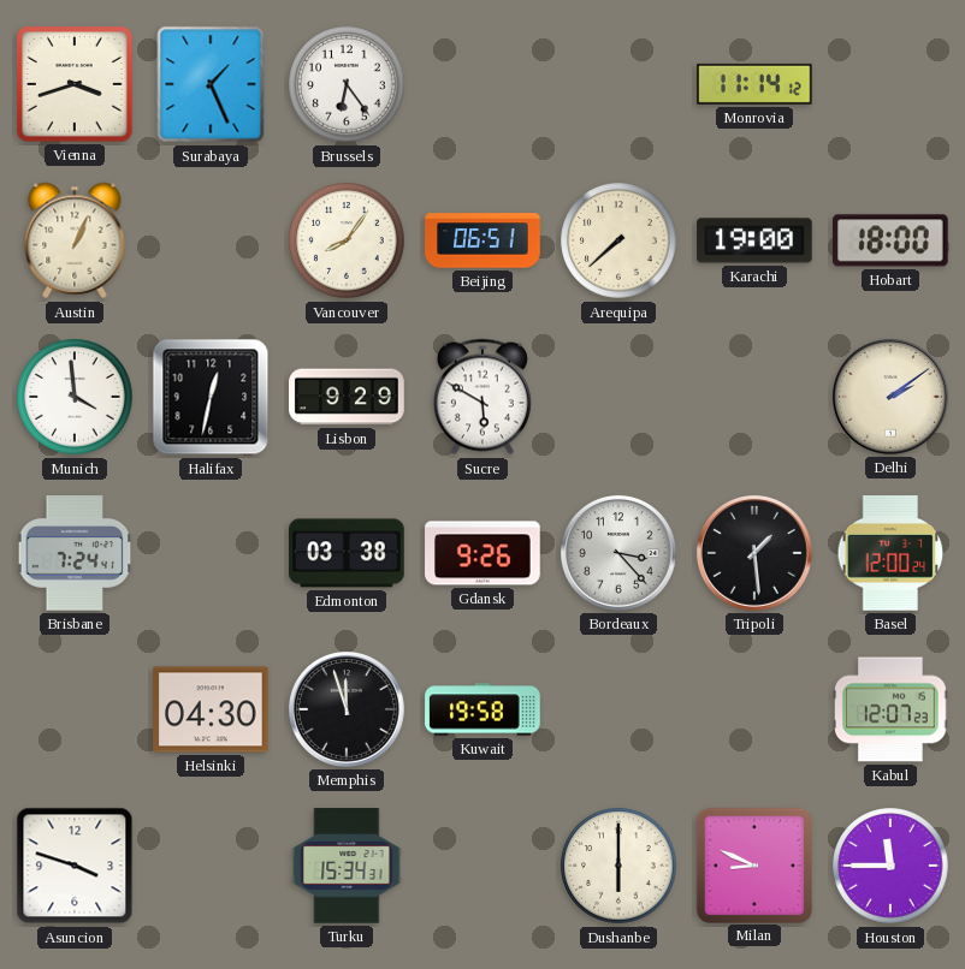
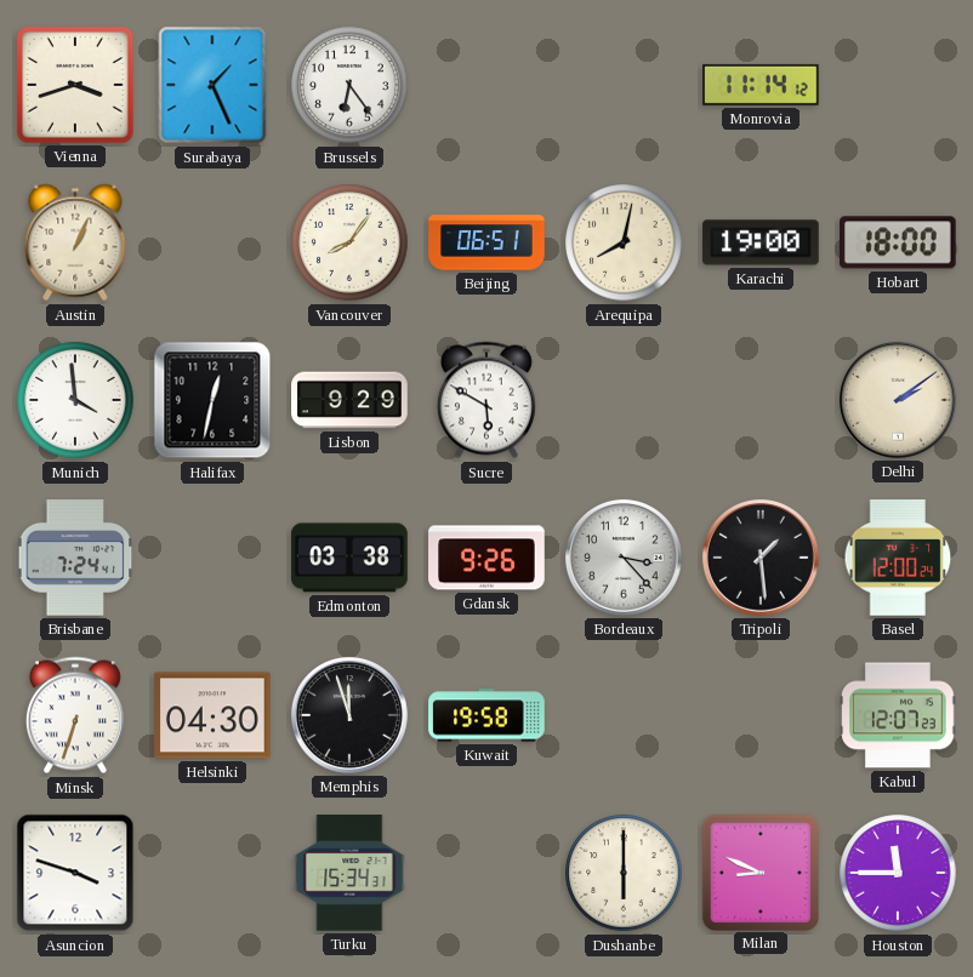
Arequipa: 7:38 -> 8:02 (624, 242)
Minsk: none -> 6:33 (75, 715)
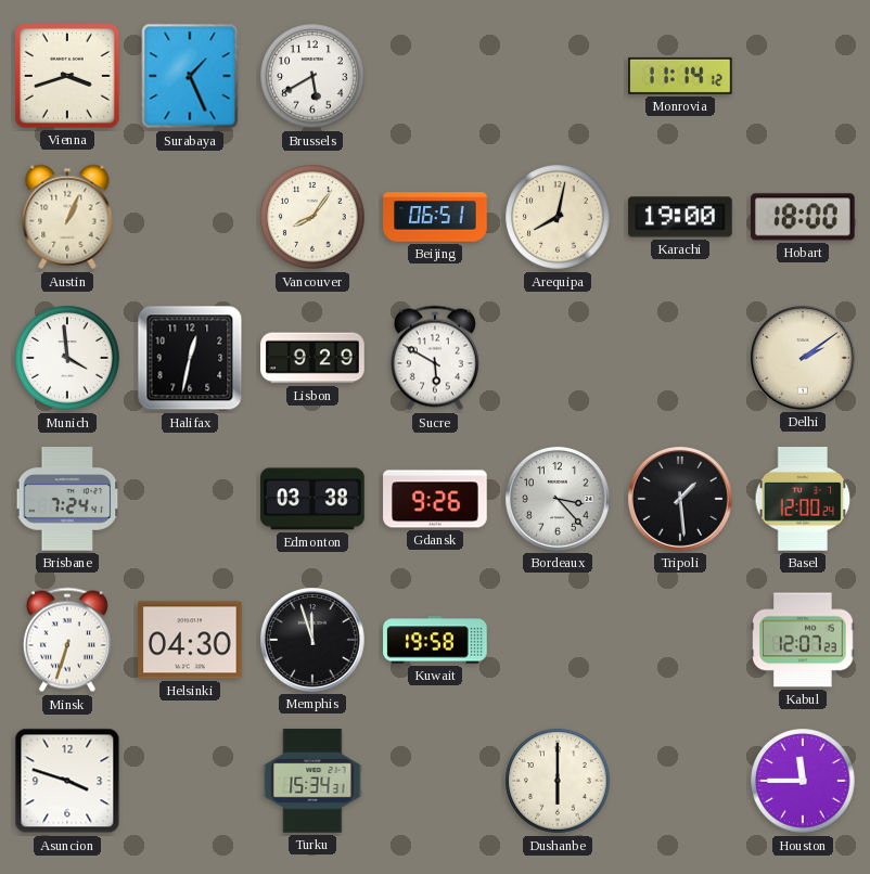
Brussels: 6:24 -> 5:40 (312, 76)
Milan: 8:49 -> none (759, 872)
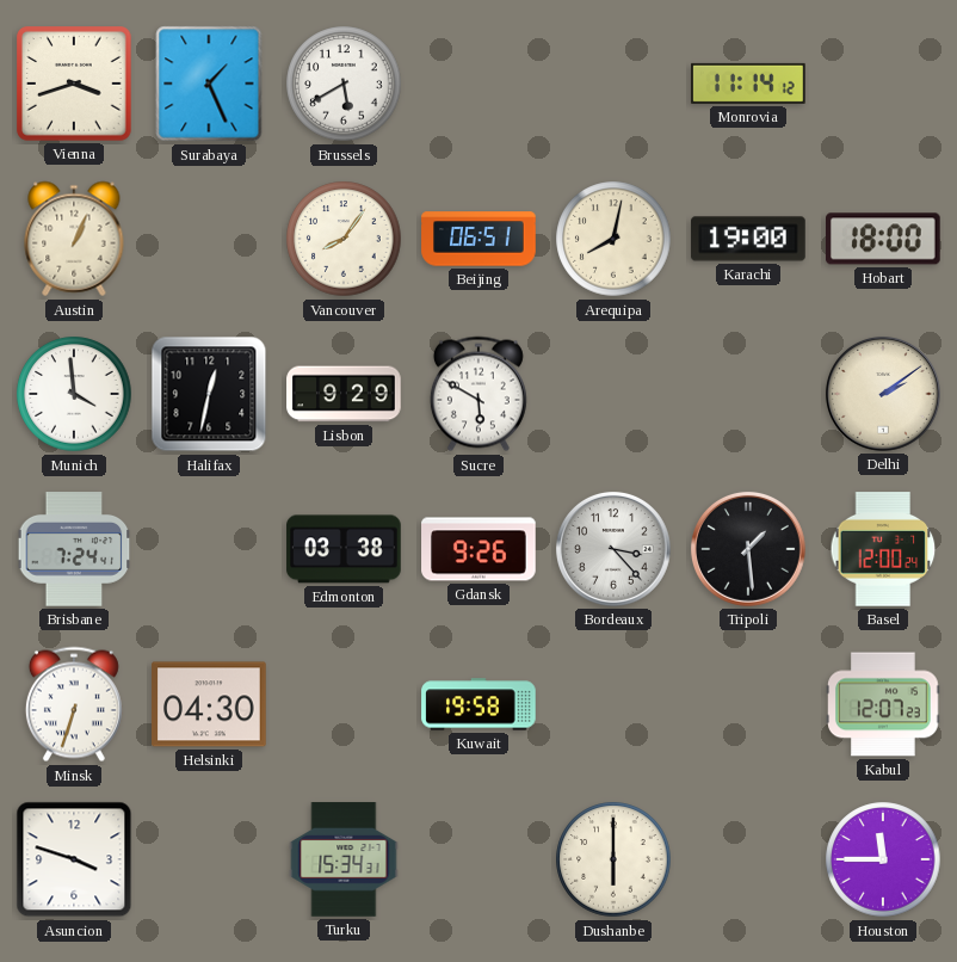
Memphis: 11:57 -> none (312, 640)
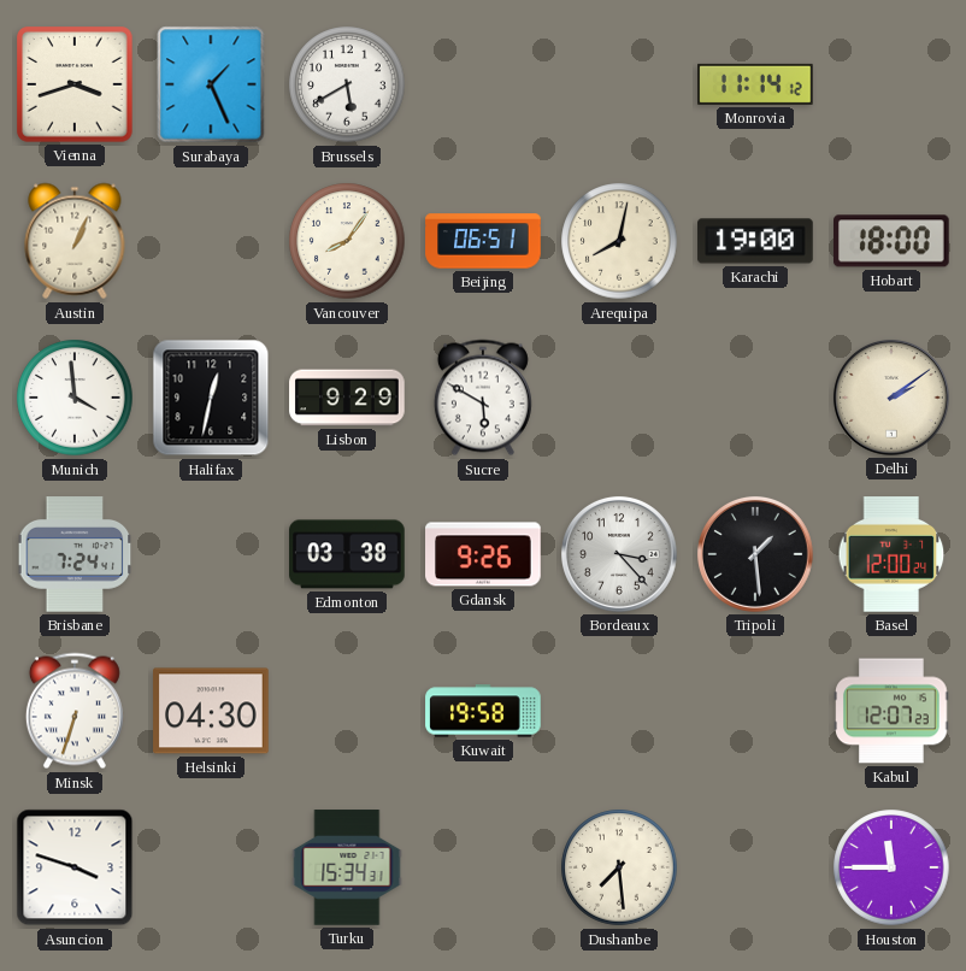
Dushanbe: 6:00 -> 7:29 (619, 867)
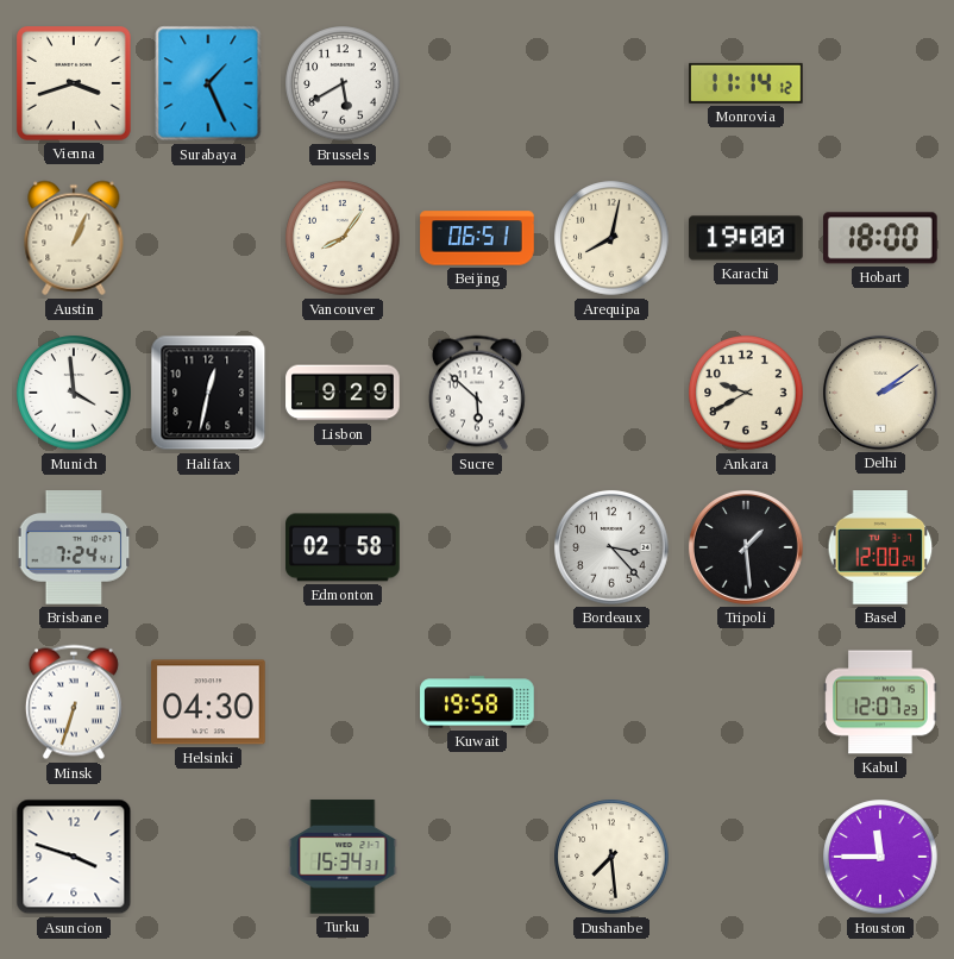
Sucre: 5:50 -> 5:52 (477, 393)
Ankara: none -> 9:40 (746, 393)
Edmonton: 03:38 -> 02:58 (343, 547)
Gdansk: 9:26 -> none (483, 554)
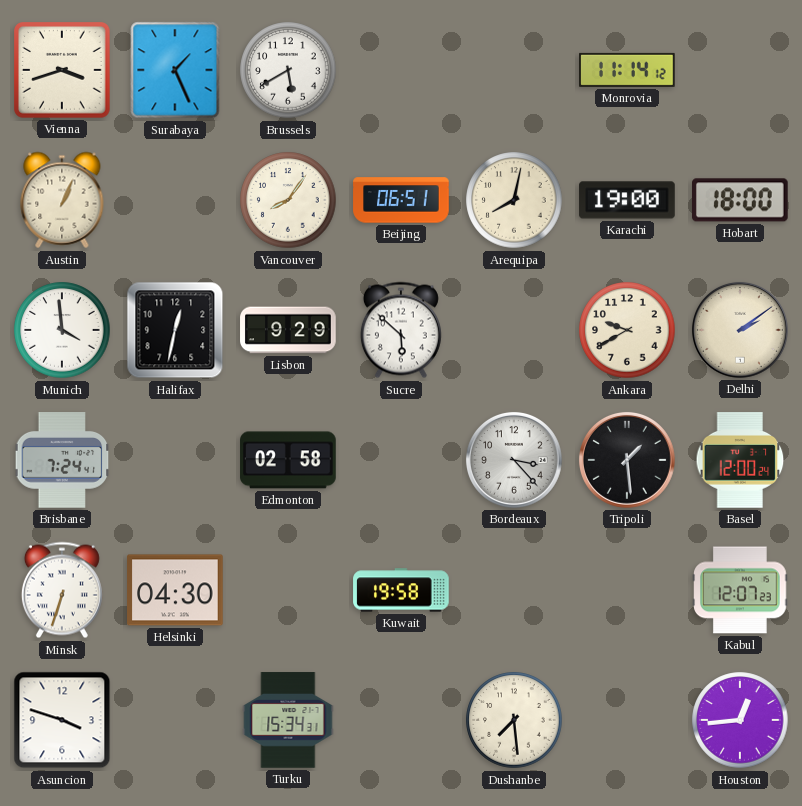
Houston: 11:45 -> 12:44 (740, 720)
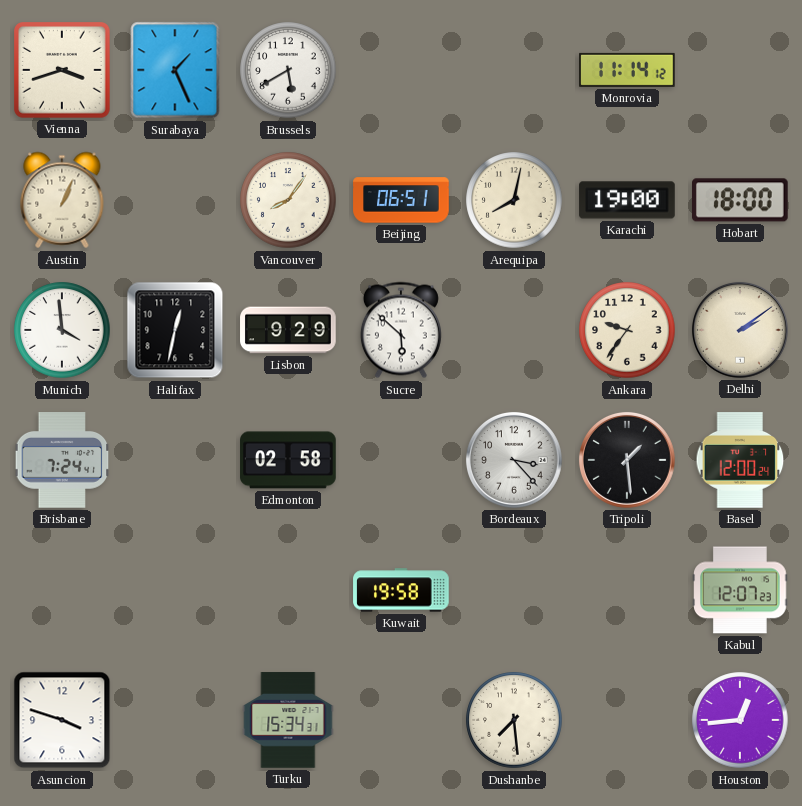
Ankara: 9:40 -> 9:36 (627, 330)
Minsk: 6:33 -> none (62, 590)
Helsinki: 04:30 -> none (175, 590)
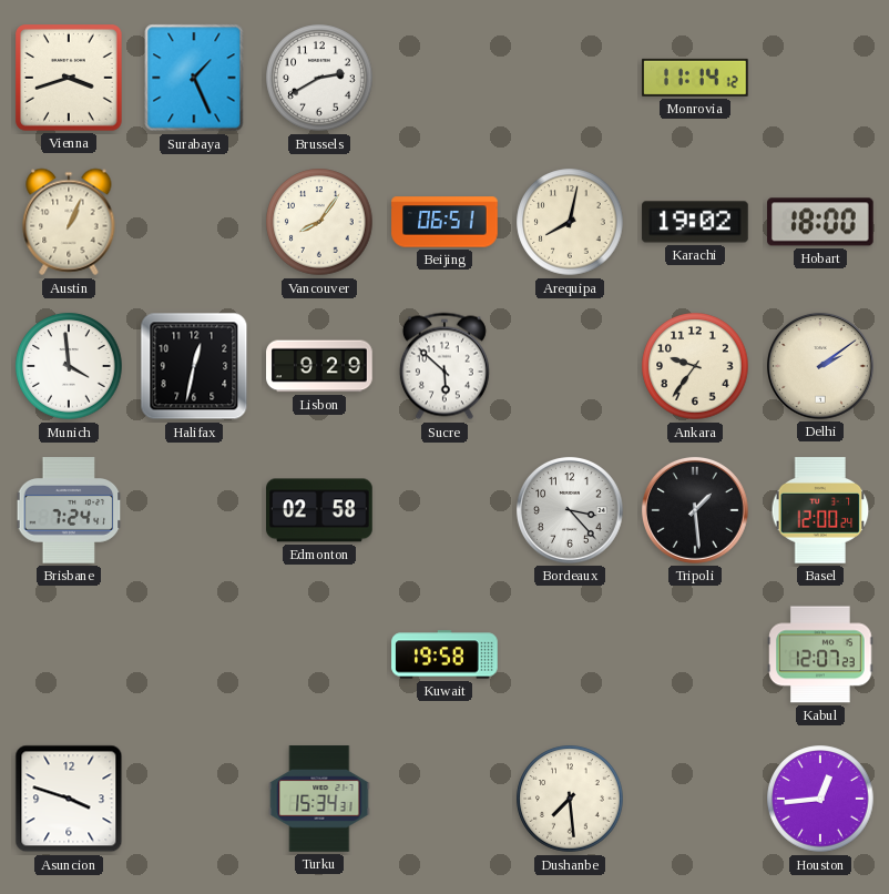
Brussels: 5:40 -> 2:40 (319, 78)
Karachi: 19:00 -> 19:02 (695, 222)
